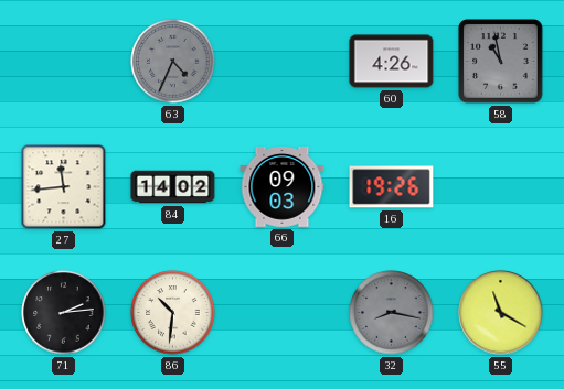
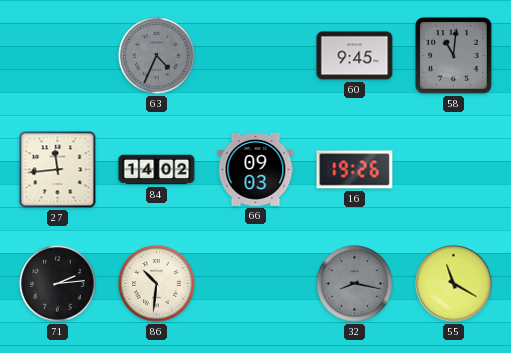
60: 4:26 -> 9:45 (355, 56)
58: 10:58 -> 11:01 (454, 56)
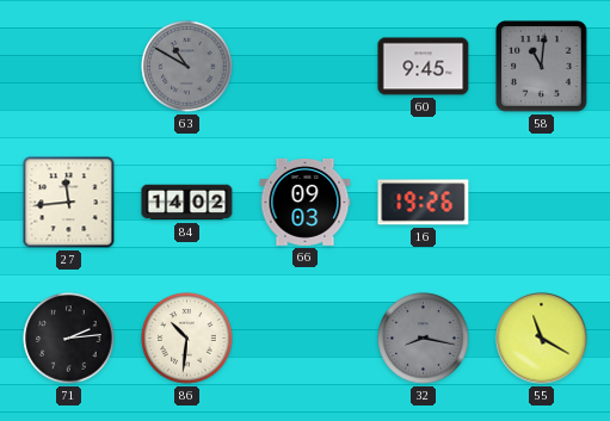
63: 4:34 -> 10:50 (187, 67)
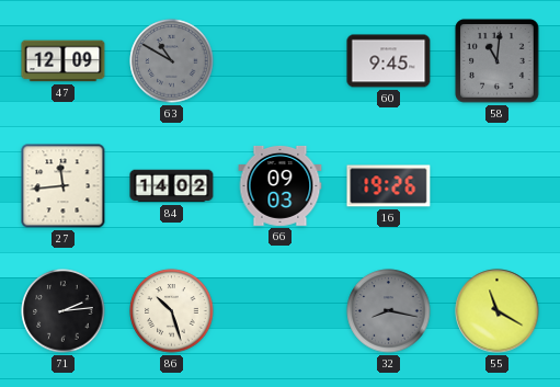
47: none -> 12:09 (64, 61)
86: 10:31 -> 10:27 (172, 311)
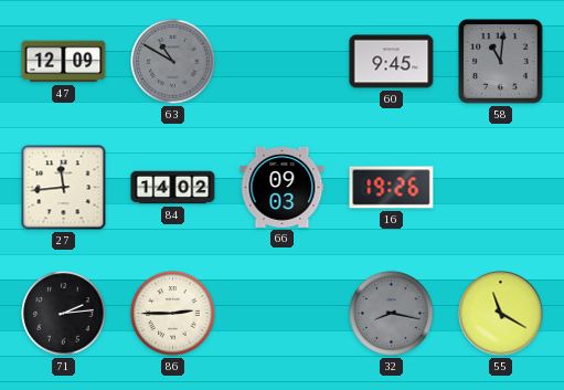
86: 10:27 -> 2:45 (173, 314)
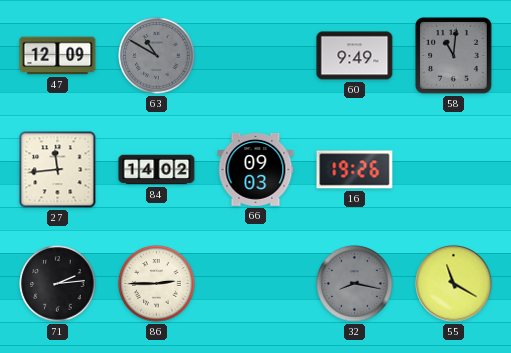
60: 9:45 -> 9:49 (355, 56)
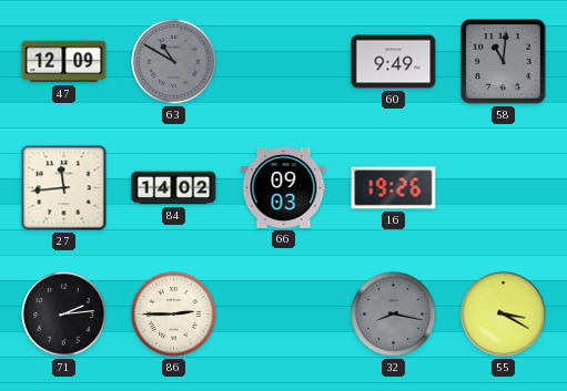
55: 11:20 -> 3:20 (504, 315)
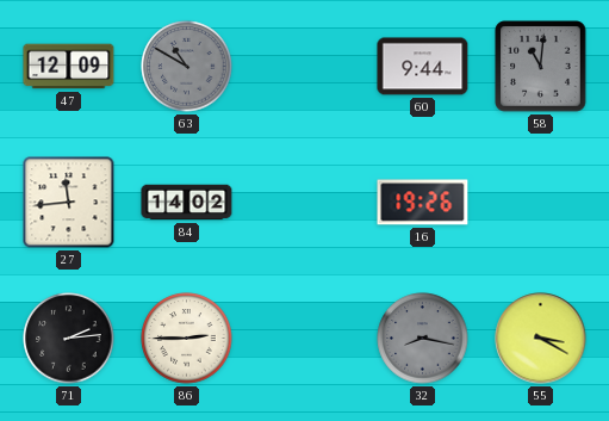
60: 9:49 -> 9:44 (423, 67)
66: 09:03 -> none (284, 187)
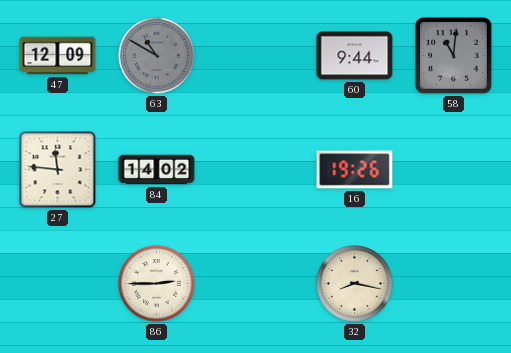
27: 11:44 -> 11:46 (58, 170)
71: 2:14 -> none (69, 339)
32 dial: grey -> cream (355, 284)
55: 3:20 -> none (541, 339)
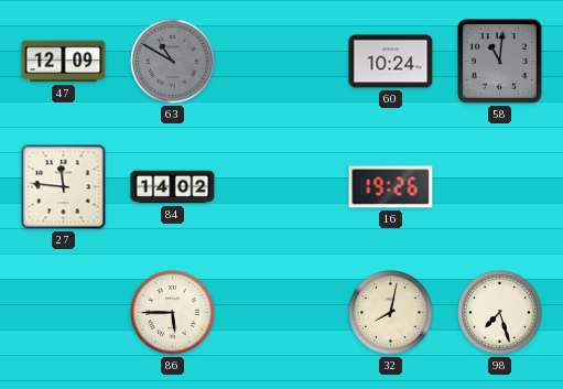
60: 9:44 -> 10:24 (391, 62)
86: 2:45 -> 5:45 (173, 313)
32: 8:17 -> 8:02 (391, 313)
98: none -> 7:27 (500, 313)
